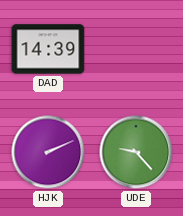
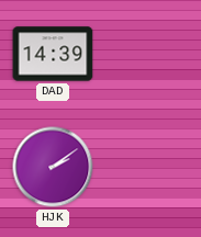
HJK: 2:11 -> 2:09 (53, 167)
UDE: 9:23 -> none (136, 152)
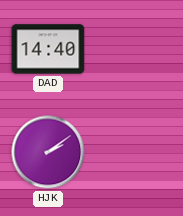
DAD: 14:39 -> 14:40 (48, 49)
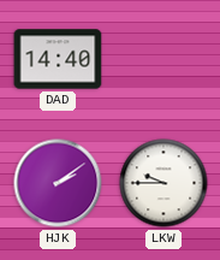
LKW: none -> 9:45 (163, 183)
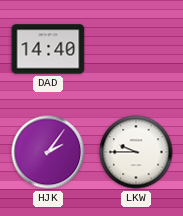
HJK: 2:09 -> 2:06 (48, 152)
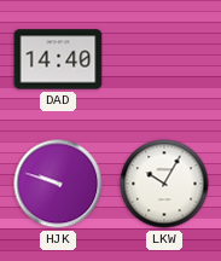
HJK: 2:06 -> 9:48 (58, 184)
LKW: 9:45 -> 10:05 (164, 184)
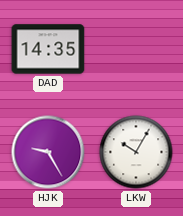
DAD: 14:40 -> 14:35 (48, 49)
HJK: 9:48 -> 9:25 (48, 152)
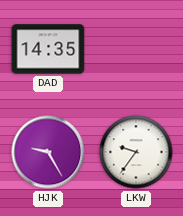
LKW: 10:05 -> 9:36 (136, 152)
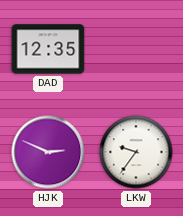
DAD: 14:35 -> 12:35 (48, 49)
HJK: 9:25 -> 2:49 (48, 152)
